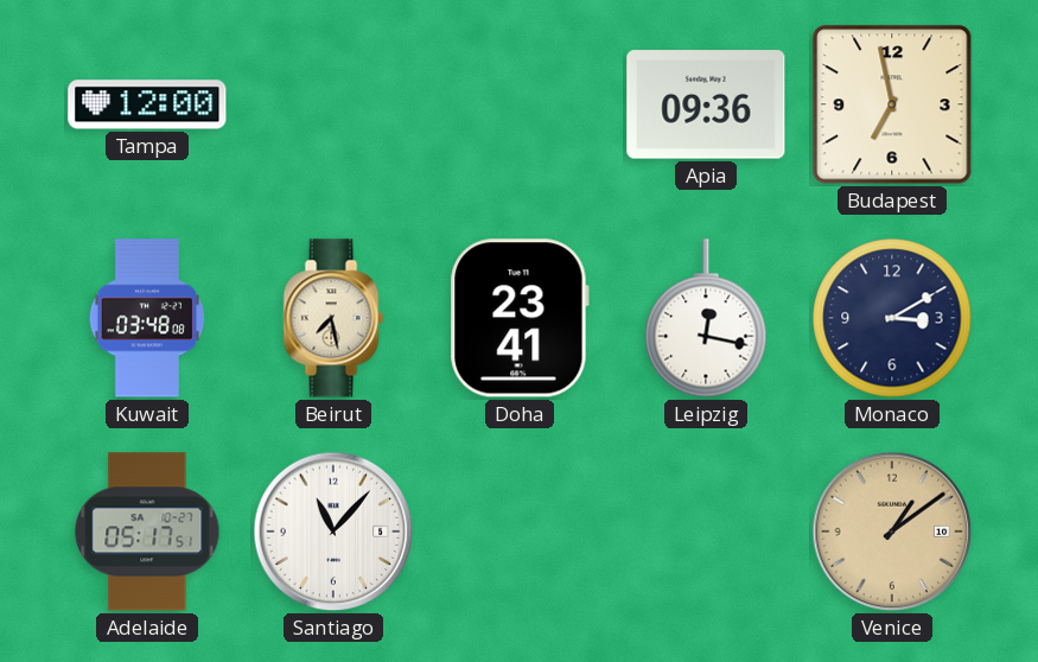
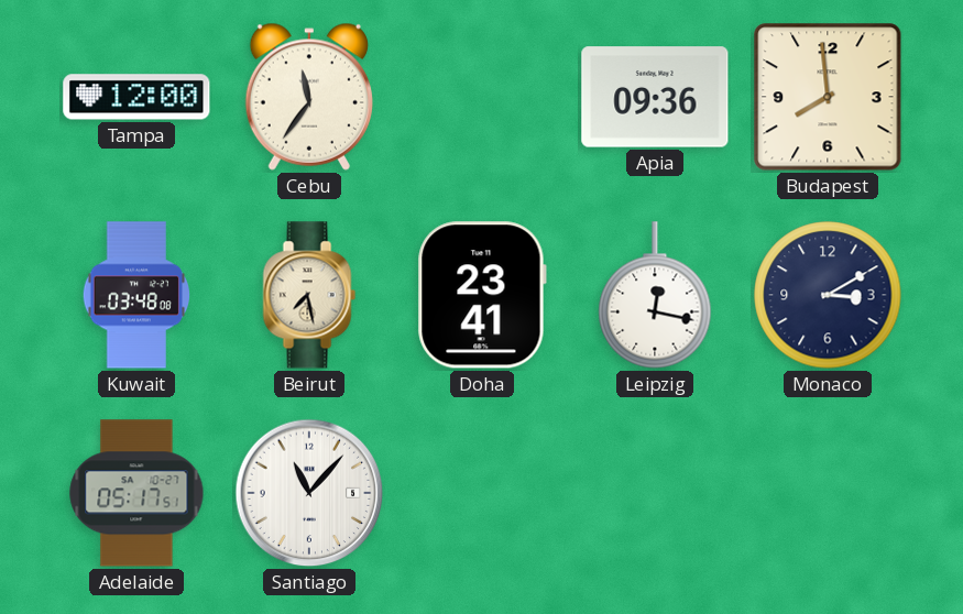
Cebu: none -> 11:36 (309, 97)
Budapest: 6:58 -> 7:59 (828, 97)
Venice: 1:09 -> none (892, 531)
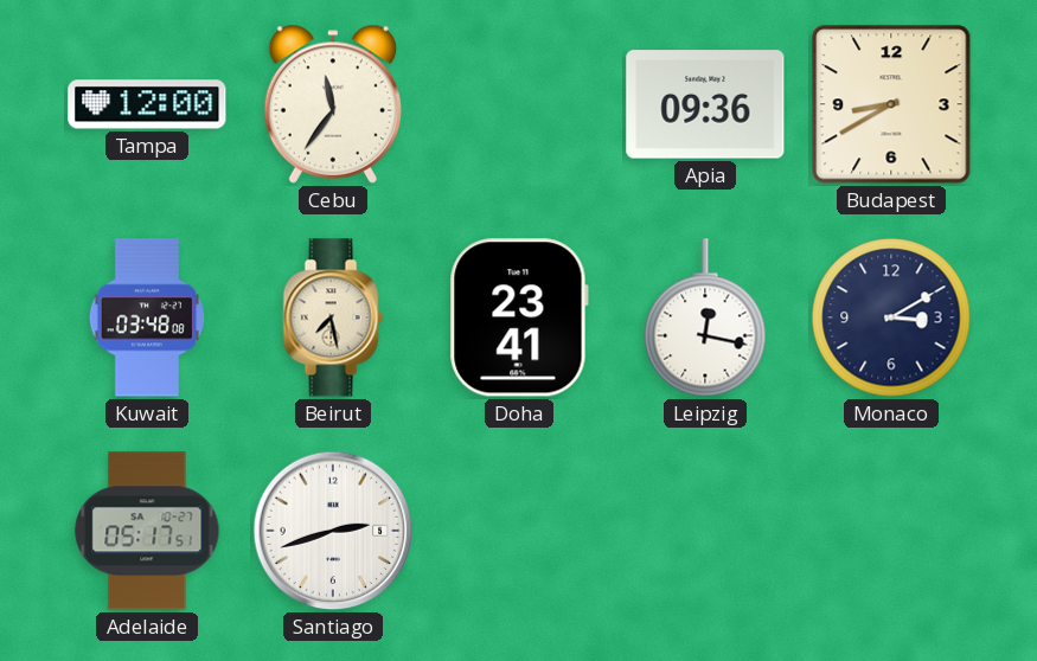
Budapest: 7:59 -> 8:40 (891, 104)
Santiago: 11:07 -> 2:42 (333, 531)
